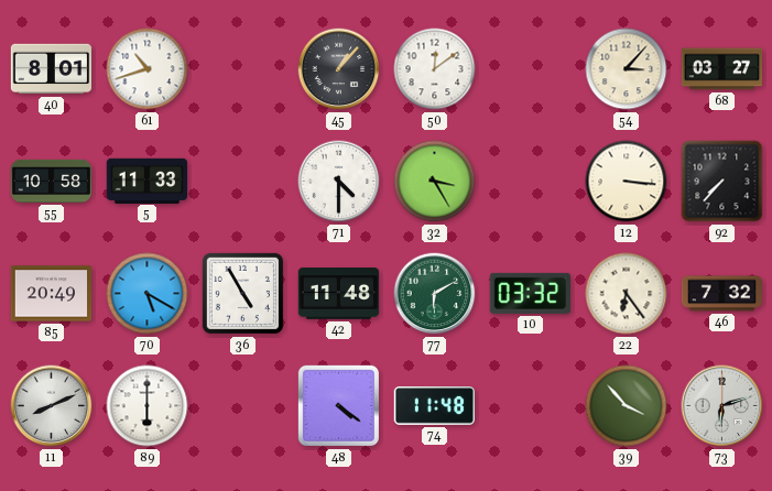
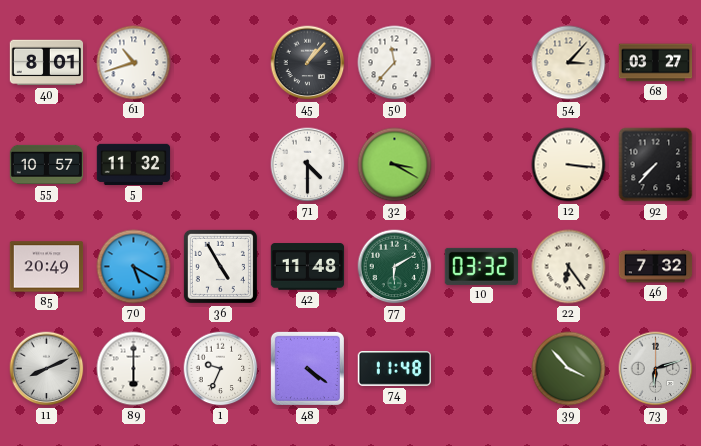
50: 12:09 -> 11:37 (395, 63)
55: 10:58 -> 10:57 (47, 164)
5: 11:33 -> 11:32 (134, 164)
32: 3:25 -> 3:20 (395, 165)
1: none -> 9:34 (221, 369)
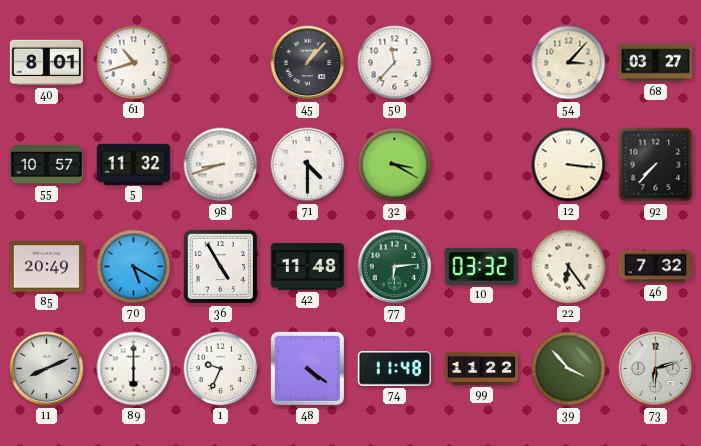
98: none -> 8:42 (221, 165)
77: 6:10 -> 6:14 (395, 267)
99: none -> 11:22 (482, 368)
